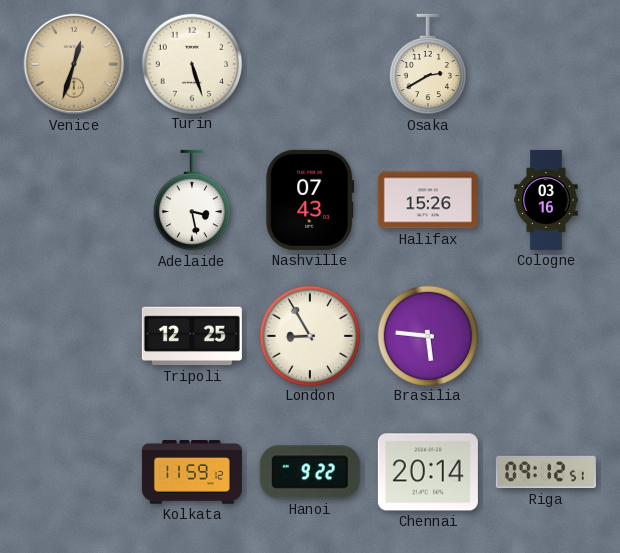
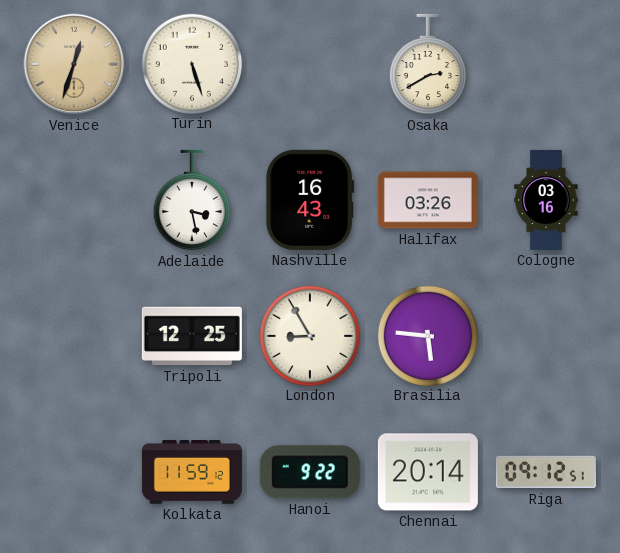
Nashville: 07:43 -> 16:43 (310, 200)
Halifax: 15:26 -> 03:26 (428, 200)
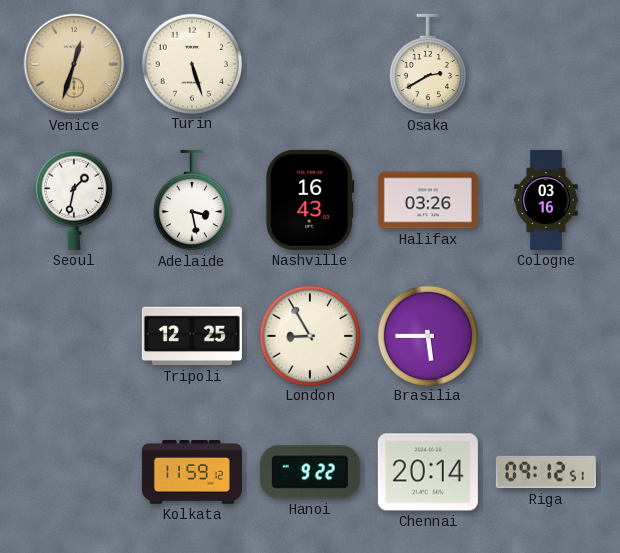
Seoul: none -> 1:32 (74, 200)
Brasilia: 5:46 -> 5:45 (427, 335)
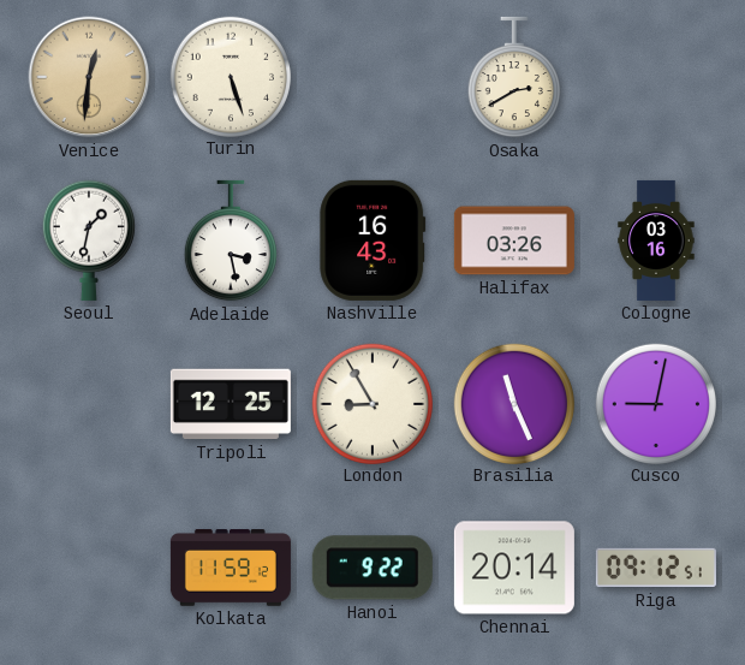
Venice: 12:33 -> 12:31 (89, 77)
Brasilia: 5:45 -> 11:26 (513, 403)
Cusco: none -> 9:02 (655, 403)
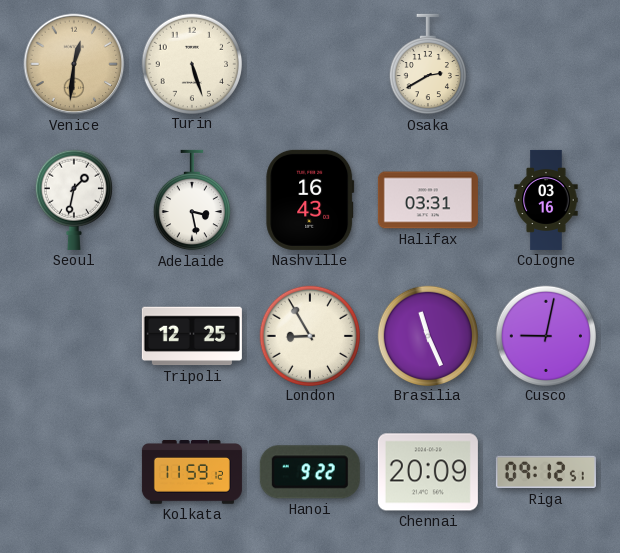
Halifax: 03:26 -> 03:31 (428, 200)
Chennai: 20:14 -> 20:09 (428, 472)
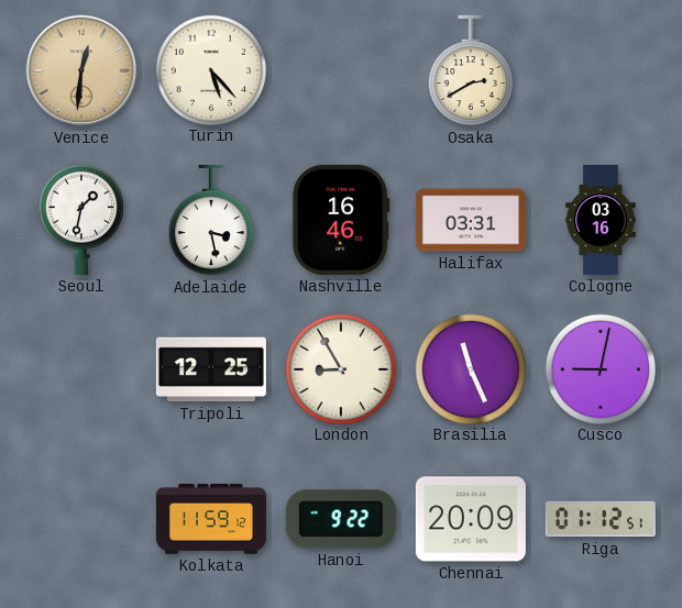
Turin: 5:27 -> 5:23 (210, 69)
Nashville: 16:43 -> 16:46 (341, 220)
Riga: 09:12 -> 01:12 (601, 519)
